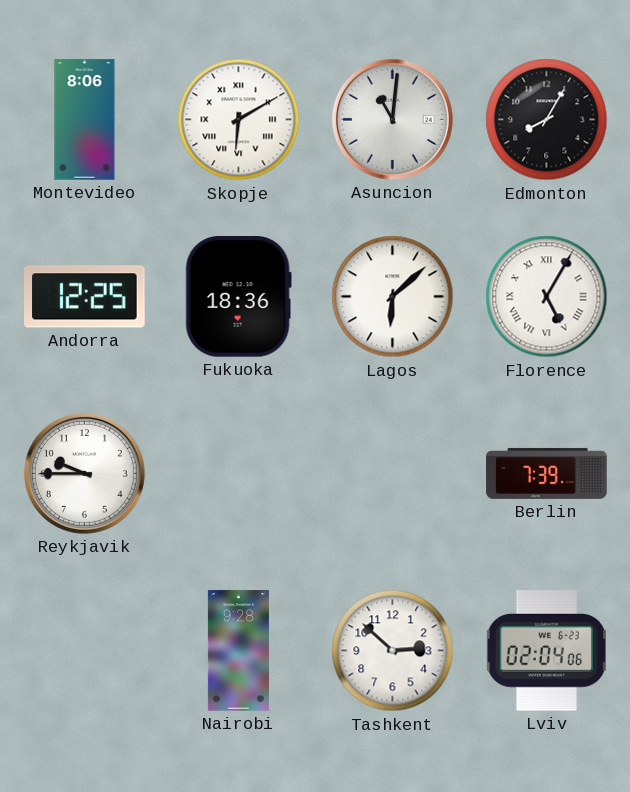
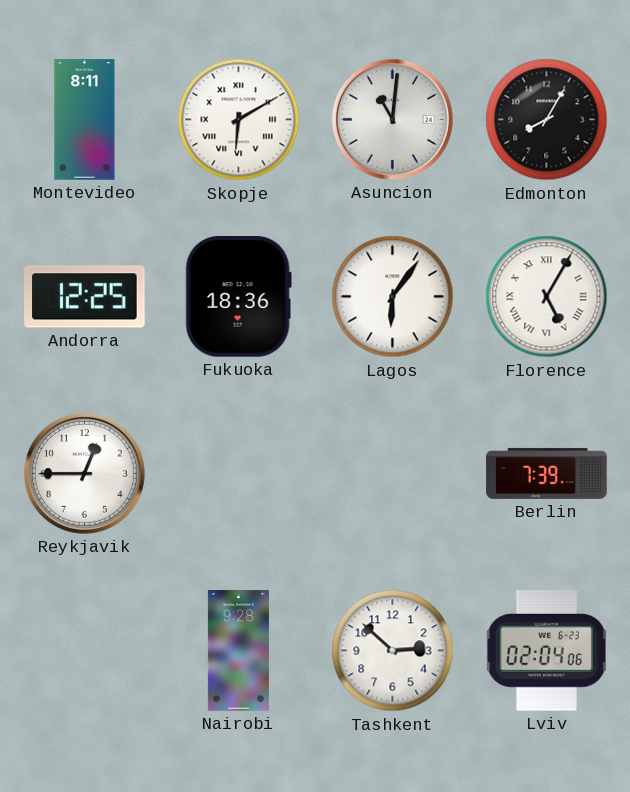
Montevideo: 8:06 -> 8:11 (85, 120)
Lagos: 6:08 -> 6:06 (393, 297)
Reykjavik: 9:45 -> 12:45 (84, 473)
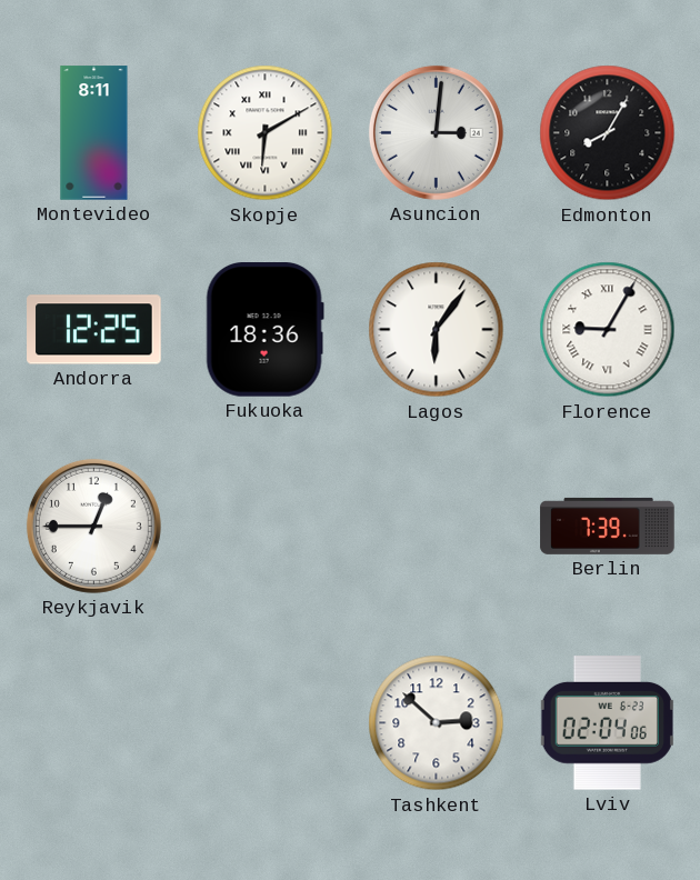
Asuncion: 11:01 -> 3:01 (436, 132)
Florence: 5:05 -> 9:05 (608, 330)
Nairobi: 9:28 -> none (238, 651)
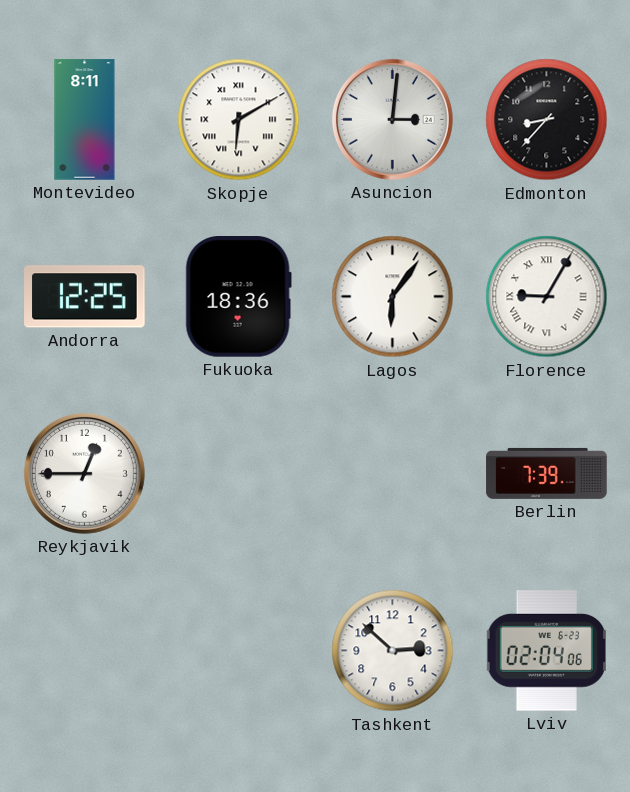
Edmonton: 8:05 -> 8:37 (547, 120)
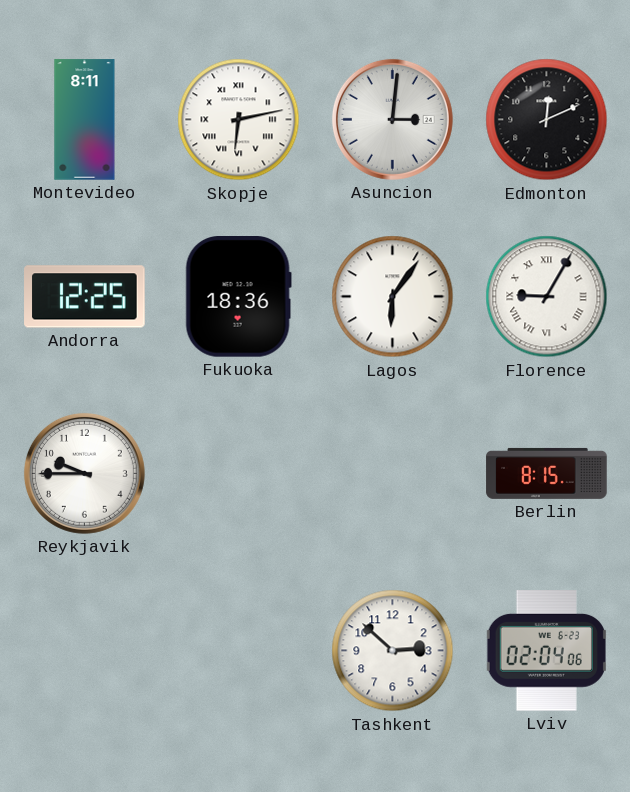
Skopje: 6:10 -> 6:13 (239, 120)
Edmonton: 8:37 -> 12:11 (547, 120)
Reykjavik: 12:45 -> 9:45 (84, 473)
Berlin: 7:39 -> 8:15 (547, 473)
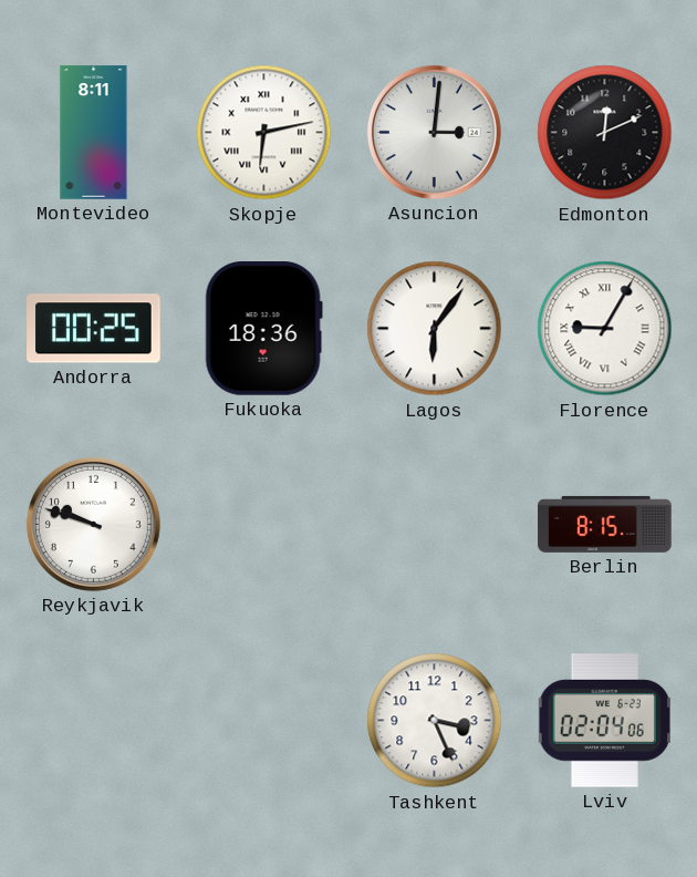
Andorra: 12:25 -> 00:25 (94, 329)
Reykjavik: 9:45 -> 9:48 (93, 524)
Tashkent: 2:52 -> 3:26 (435, 721)
